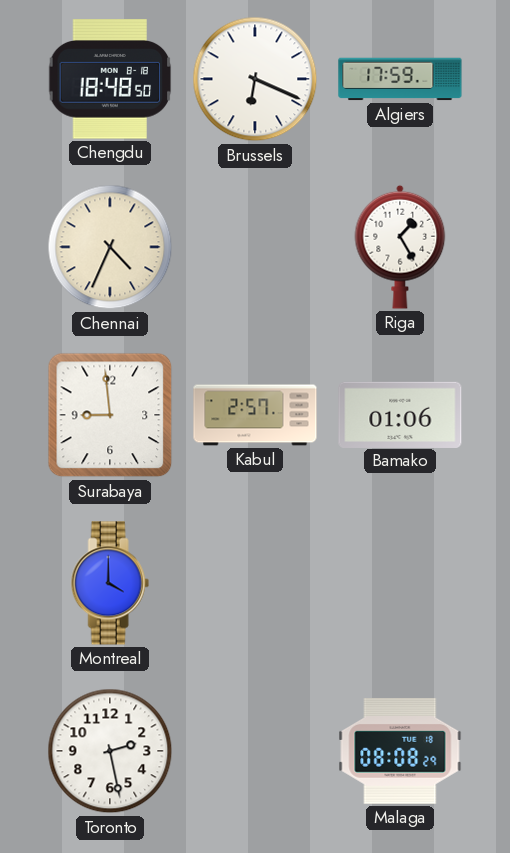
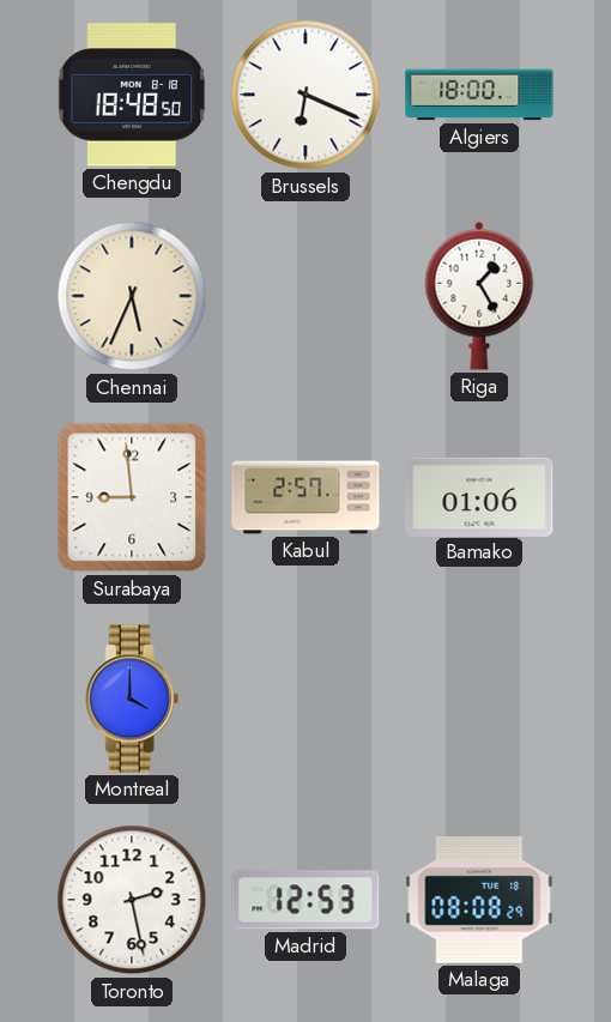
Algiers: 17:59 -> 18:00 (479, 95)
Chennai: 4:34 -> 5:34 (132, 296)
Madrid: none -> 12:53 (305, 900)
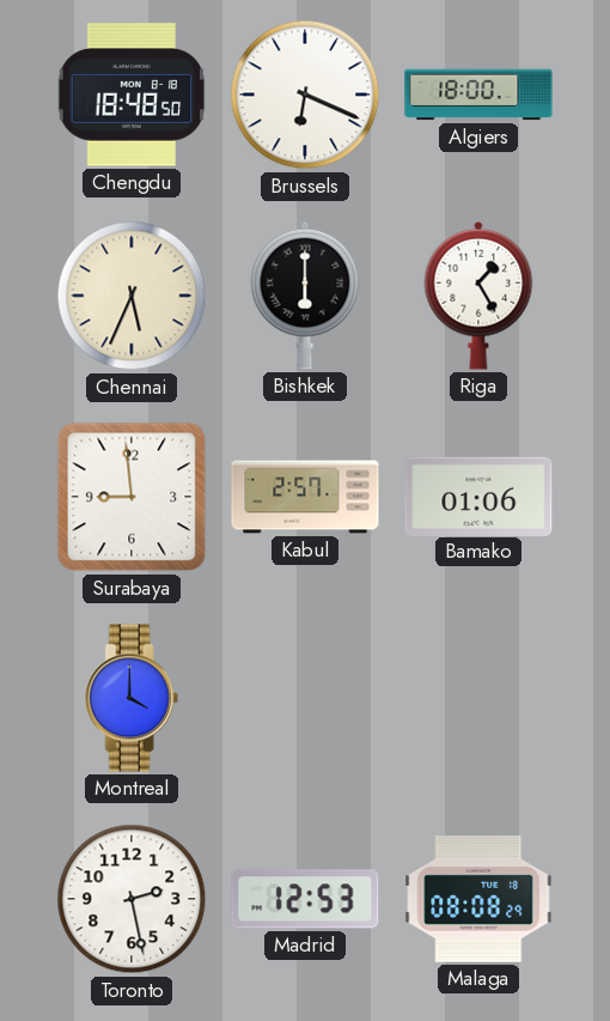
Bishkek: none -> 6:00 (305, 296)
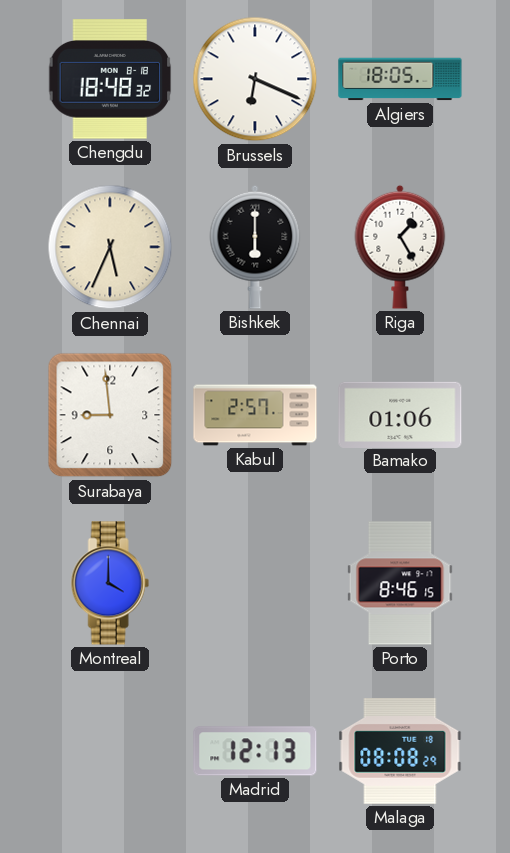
Chengdu: 18:48:50 -> 18:48:32 (110, 79)
Algiers: 18:00 -> 18:05 (400, 79)
Porto: none -> 8:46 (400, 583)
Toronto: 2:28 -> none (132, 899)
Madrid: 12:53 -> 12:13 (255, 751)
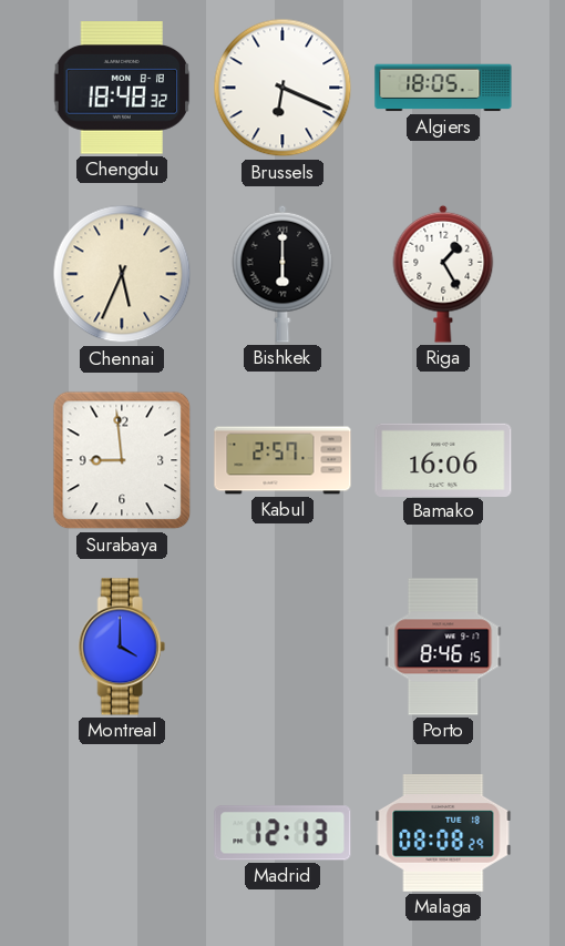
Bamako: 01:06 -> 16:06 (443, 459)
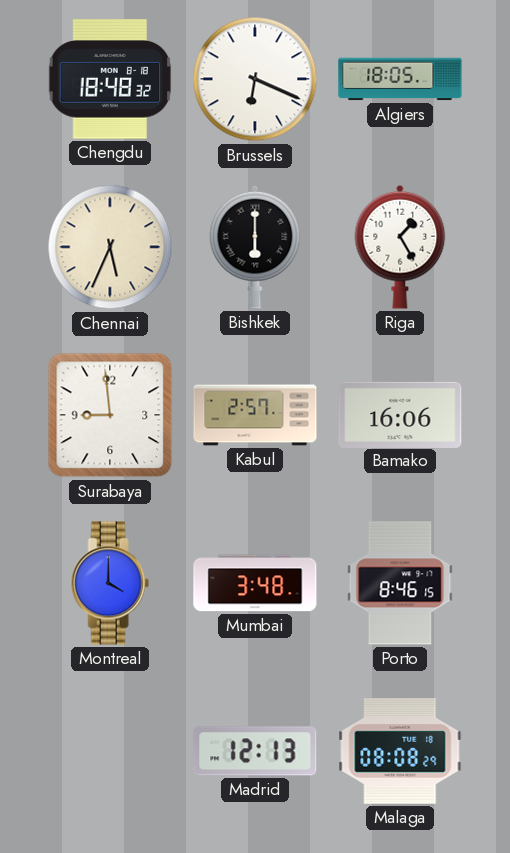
Mumbai: none -> 3:48 (255, 583)
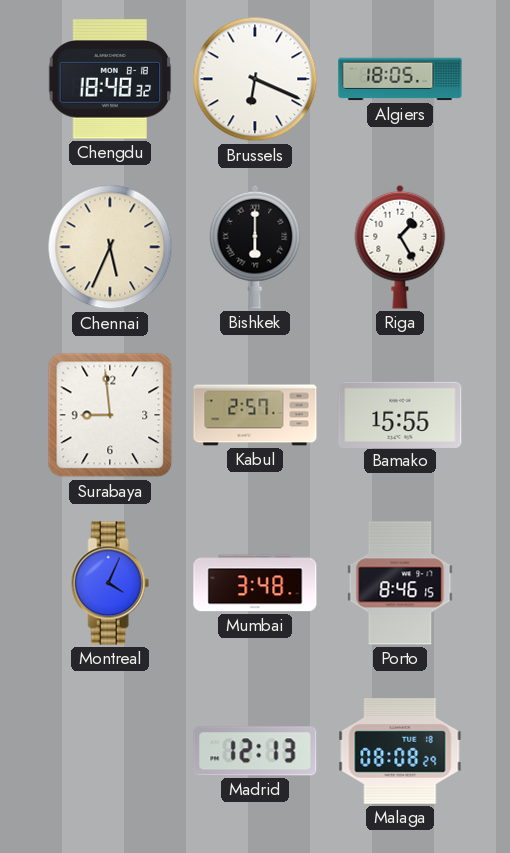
Bamako: 16:06 -> 15:55 (400, 414)
Montreal: 4:00 -> 4:04 (110, 583)
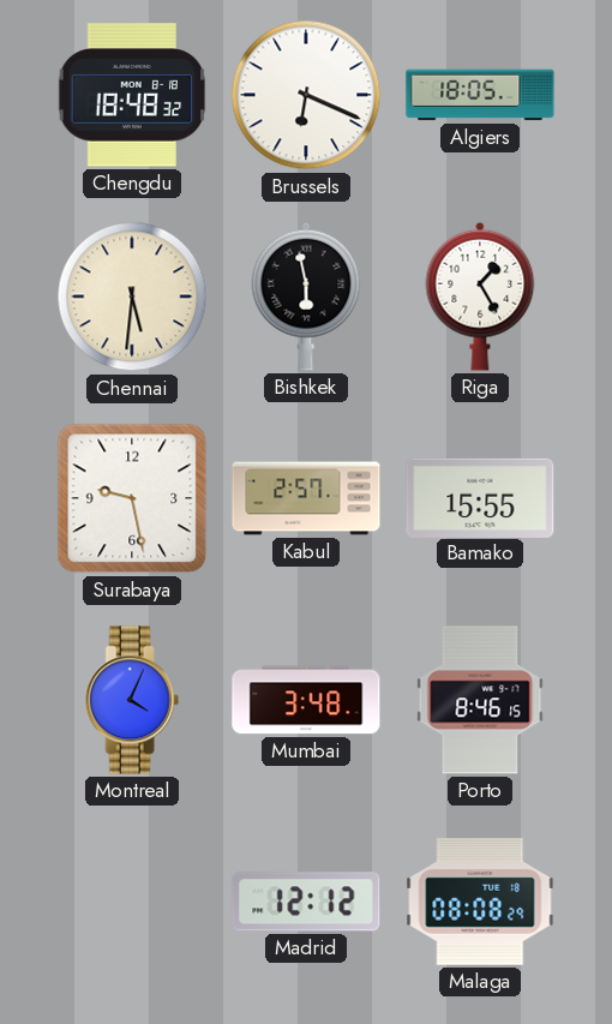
Chennai: 5:34 -> 5:31 (132, 297)
Bishkek: 6:00 -> 5:58 (306, 297)
Surabaya: 8:59 -> 9:28 (132, 498)
Madrid: 12:13 -> 12:12 (306, 902)
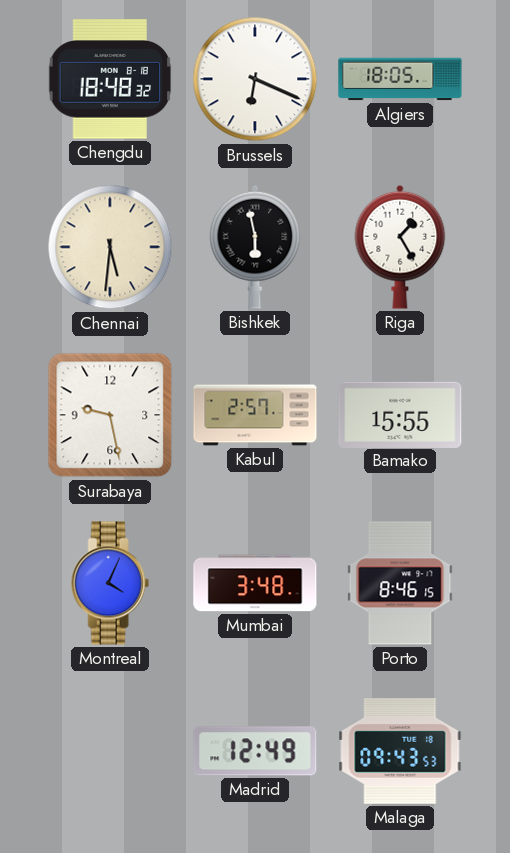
Madrid: 12:12 -> 12:49 (255, 751)
Malaga: 08:08 -> 09:43 (400, 751)
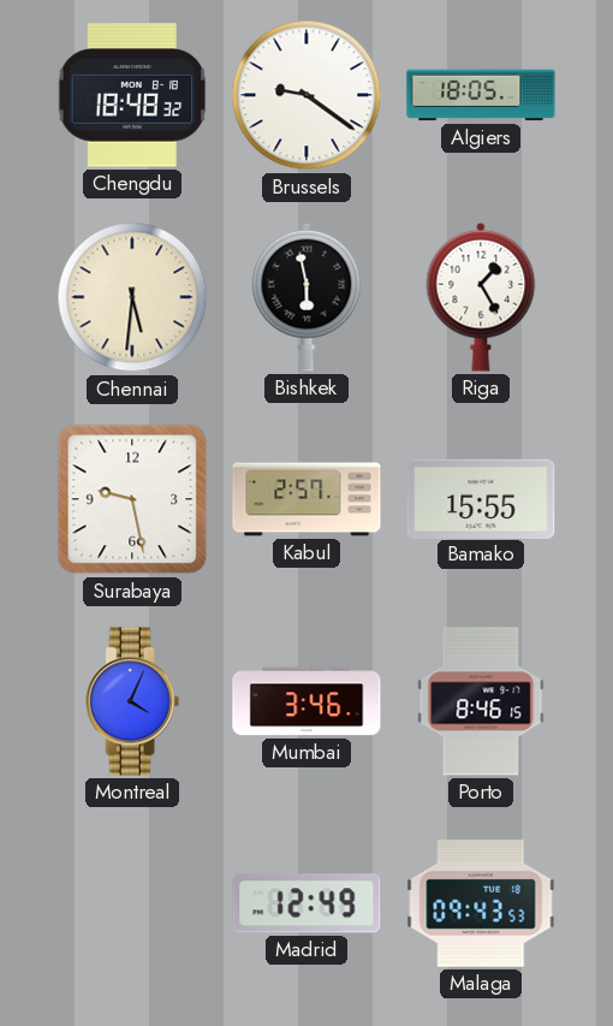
Brussels: 6:19 -> 9:21 (306, 95)
Mumbai: 3:48 -> 3:46 (306, 701)
